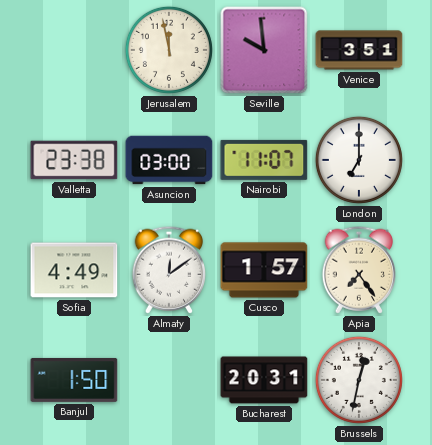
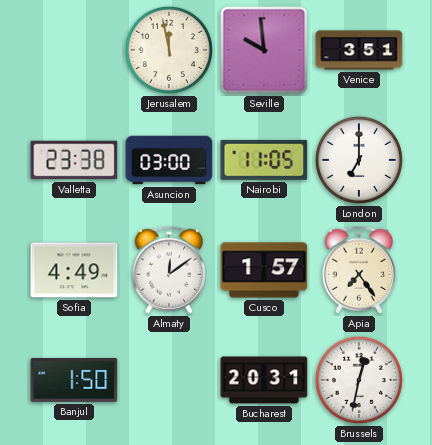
Nairobi: 11:07 -> 11:05 (264, 160)
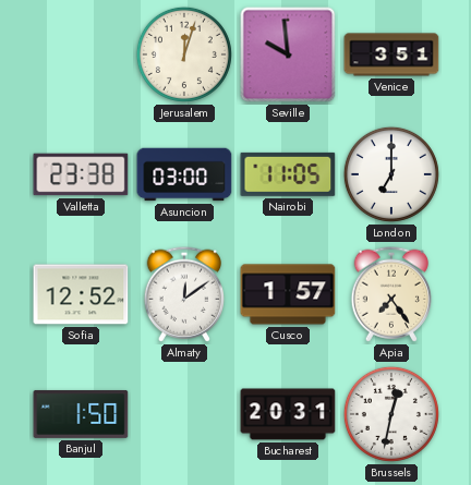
Jerusalem: 11:58 -> 12:03 (184, 54)
Sofia: 4:49 -> 12:52 (81, 294)
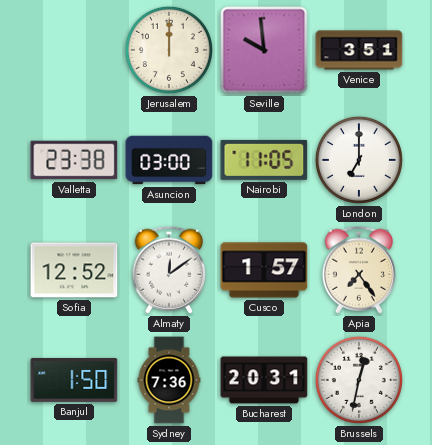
Jerusalem: 12:03 -> 12:00 (169, 50)
Sydney: none -> 7:36 (169, 380)
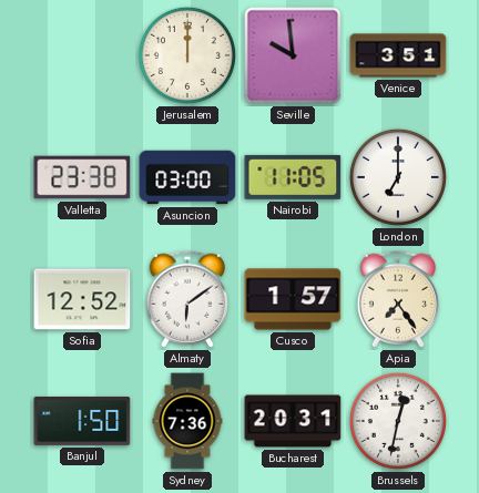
Almaty: 12:09 -> 6:09 (186, 299)
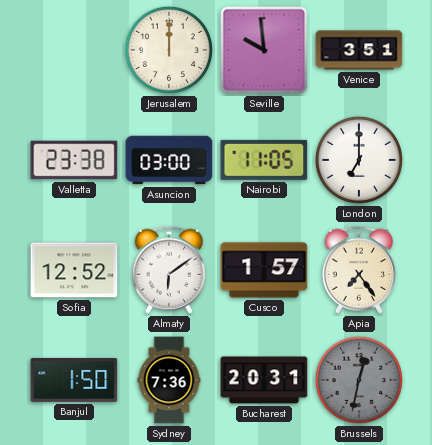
Brussels dial: white -> grey (359, 380)
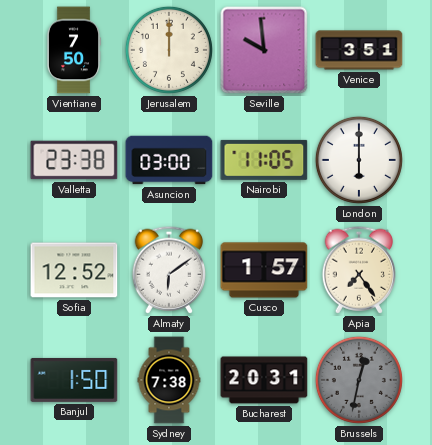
Vientiane: none -> 7:50 (74, 50)
London: 7:00 -> 6:00 (359, 160)
Sydney: 7:36 -> 7:38 (169, 380)
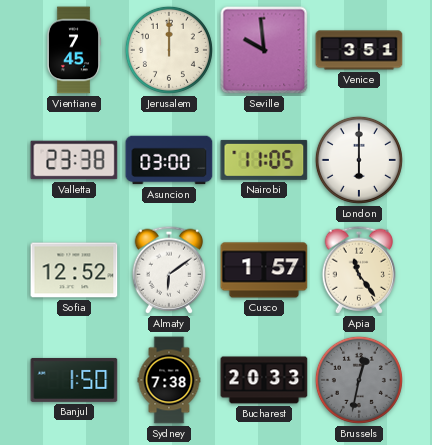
Vientiane: 7:50 -> 7:45 (74, 50)
Apia: 7:24 -> 11:24 (358, 270)
Bucharest: 20:31 -> 20:33 (264, 380)
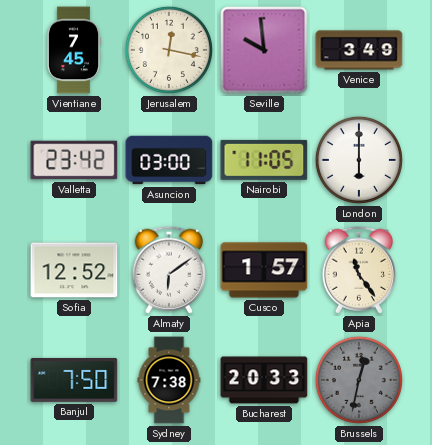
Jerusalem: 12:00 -> 12:17 (169, 50)
Venice: 3:51 -> 3:49 (359, 50)
Valletta: 23:38 -> 23:42 (74, 160)
Banjul: 1:50 -> 7:50 (74, 380)
